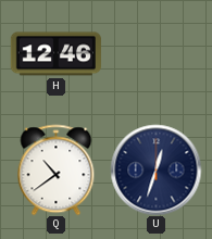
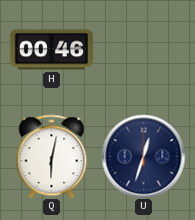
H: 12:46 -> 00:46 (51, 50)
Q: 10:39 -> 6:02 (52, 156)
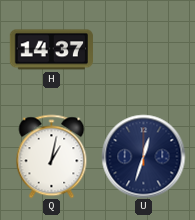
H: 00:46 -> 14:37 (51, 50)
Q: 6:02 -> 1:02 (52, 156)
